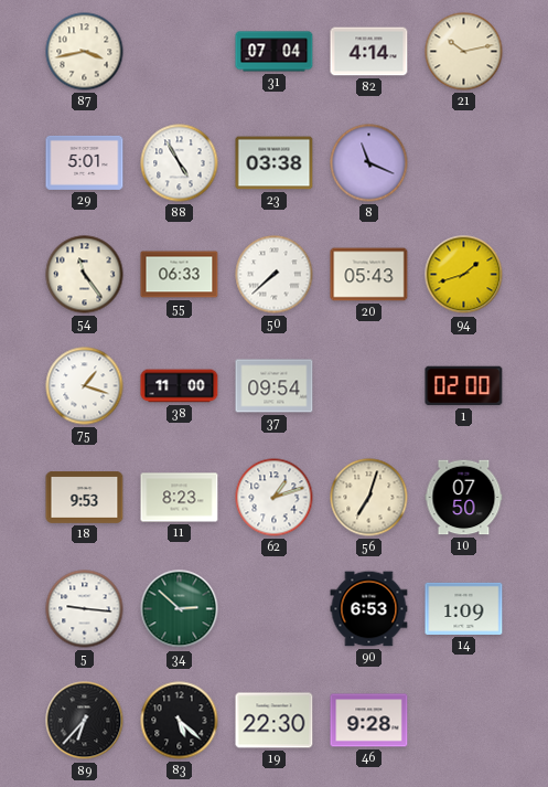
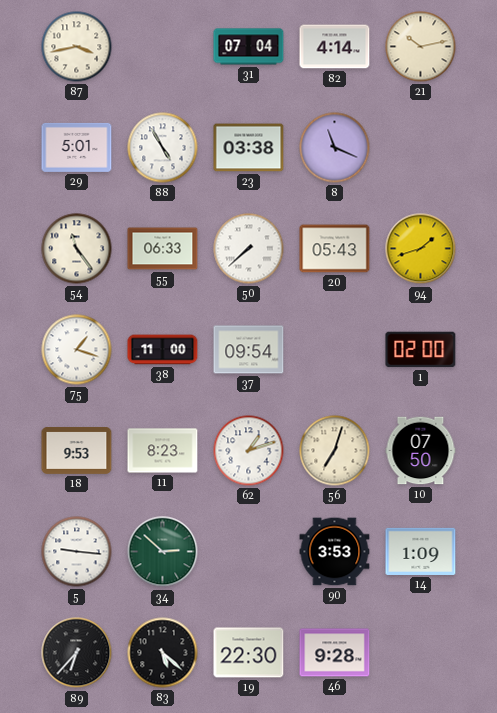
90: 6:53 -> 3:53 (335, 552)
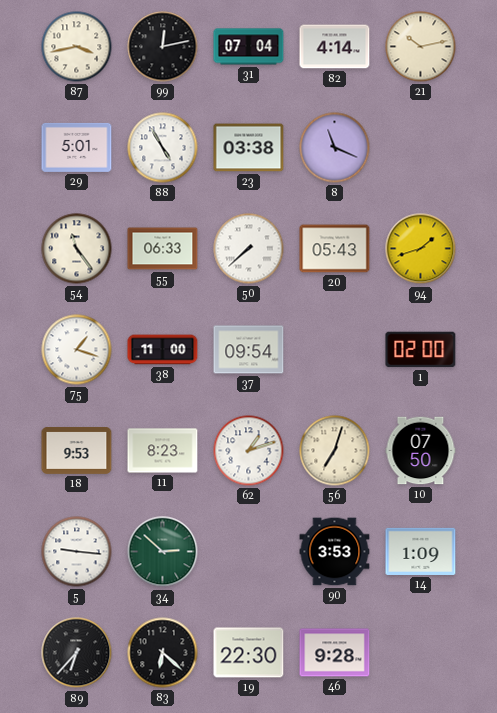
99: none -> 12:13 (163, 47)
83: 5:22 -> 6:22 (163, 653)
